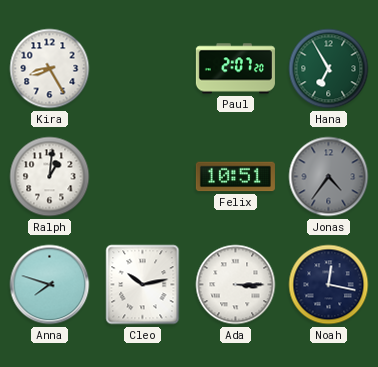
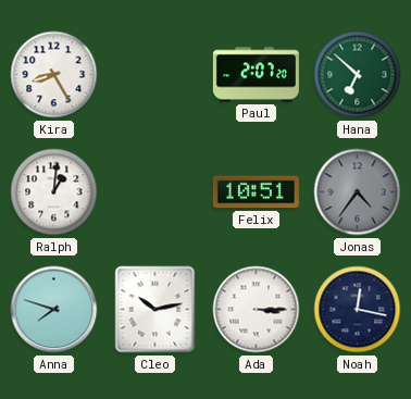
Hana: 6:55 -> 6:52 (358, 75)
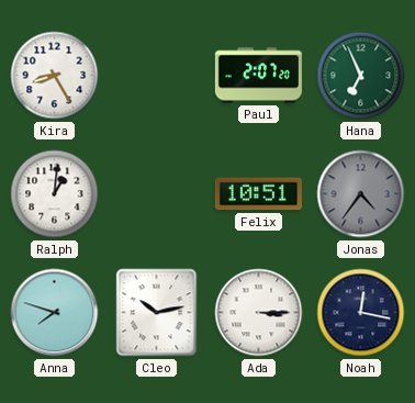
Hana: 6:52 -> 6:56 (361, 76)
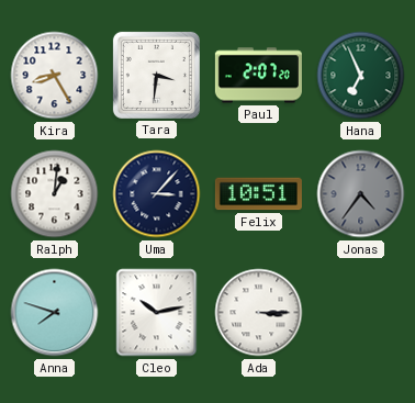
Tara: none -> 3:31 (156, 75)
Uma: none -> 3:07 (157, 194)
Noah: 12:17 -> none (361, 313)
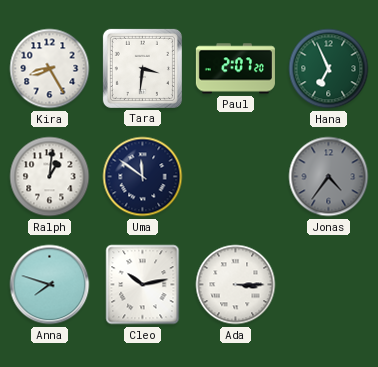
Uma: 3:07 -> 11:51 (143, 177)
Felix: 10:51 -> none (258, 194)
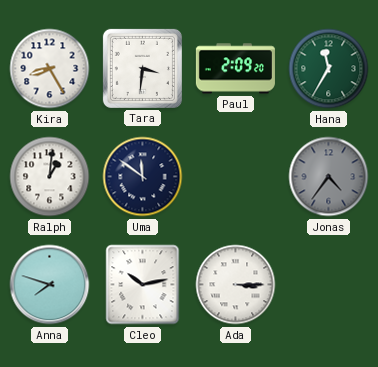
Paul: 2:07 -> 2:09 (235, 69)
Hana: 6:56 -> 11:35 (329, 69)
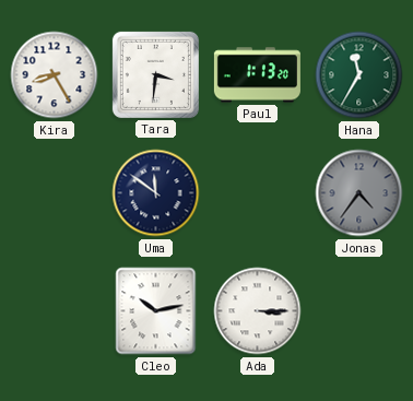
Paul: 2:09 -> 1:13 (257, 75)
Ralph: 1:01 -> none (50, 177)
Anna: 7:48 -> none (50, 285)
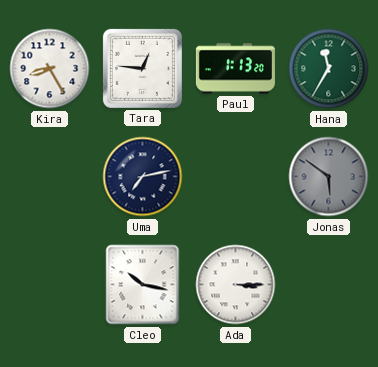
Tara: 3:31 -> 12:46 (142, 68)
Uma: 11:51 -> 7:13 (143, 177)
Jonas: 4:36 -> 5:51 (329, 177)
Cleo: 10:13 -> 10:17 (143, 285)
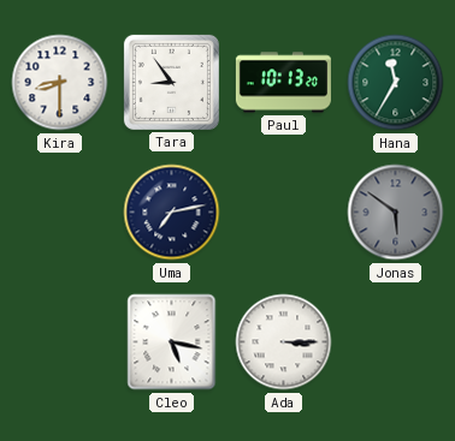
Kira: 8:25 -> 8:30 (60, 83)
Tara: 12:46 -> 8:54 (171, 82)
Paul: 1:13 -> 10:13 (283, 83)
Cleo: 10:17 -> 5:17 (172, 342)
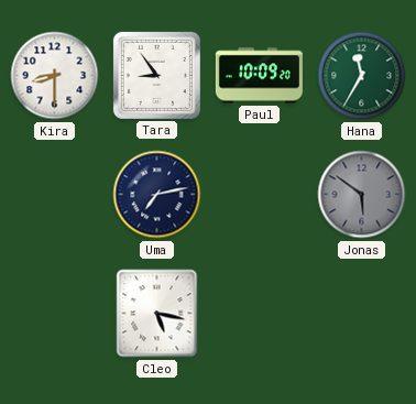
Paul: 10:13 -> 10:09 (259, 76)
Ada: 3:15 -> none (284, 342)
